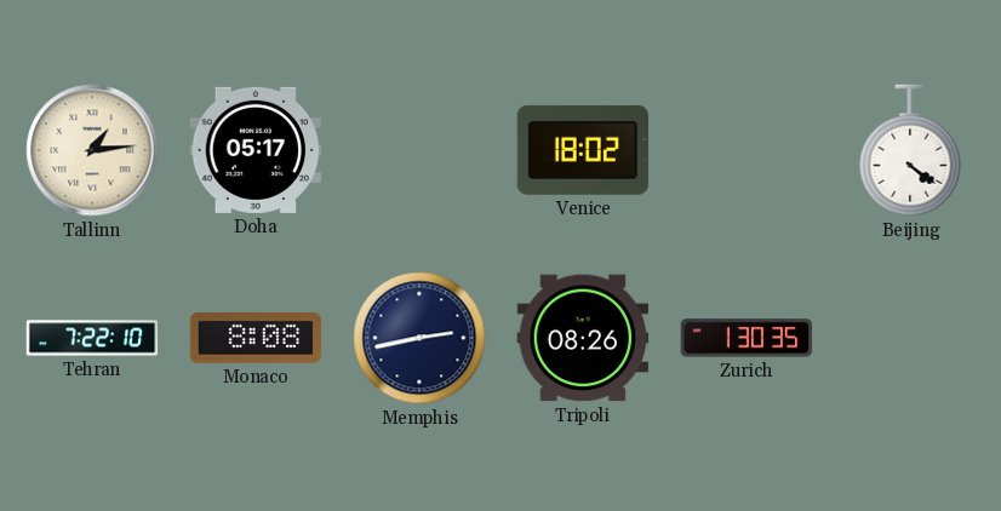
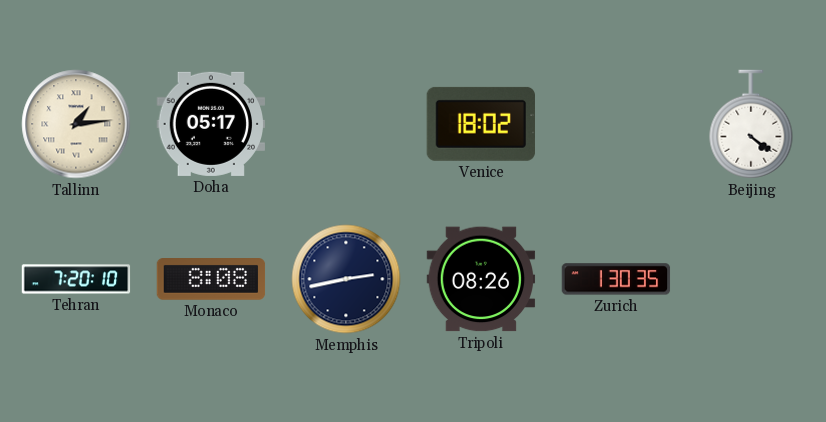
Tehran: 7:22 -> 7:20 (76, 279)
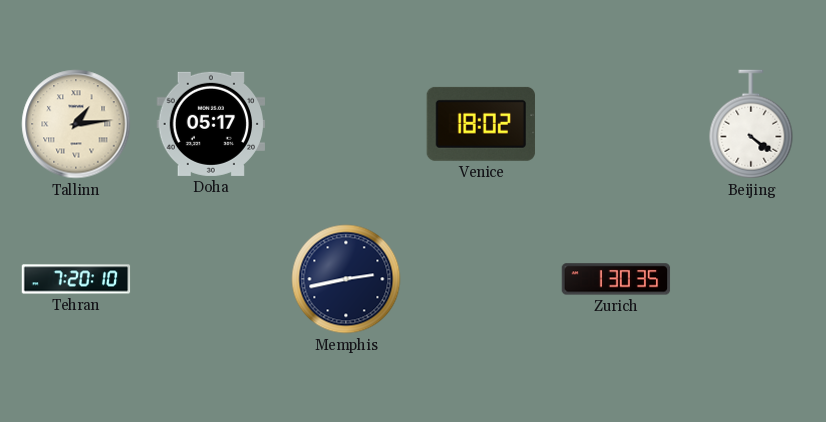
Monaco: 8:08 -> none (211, 280)
Tripoli: 08:26 -> none (481, 279)
